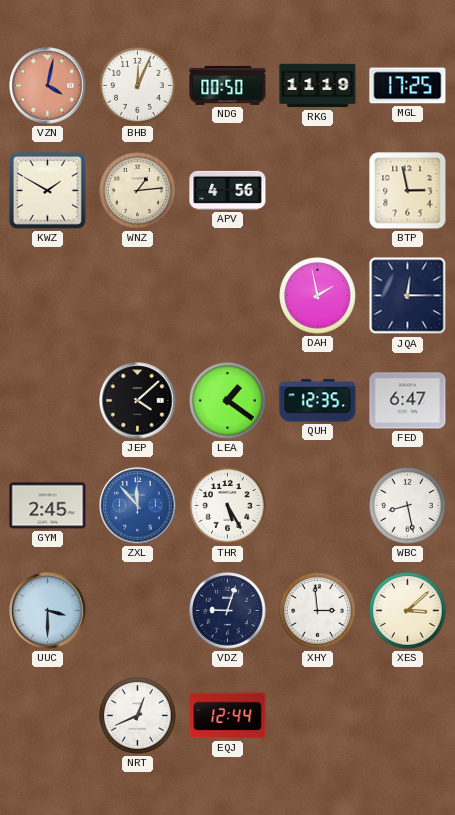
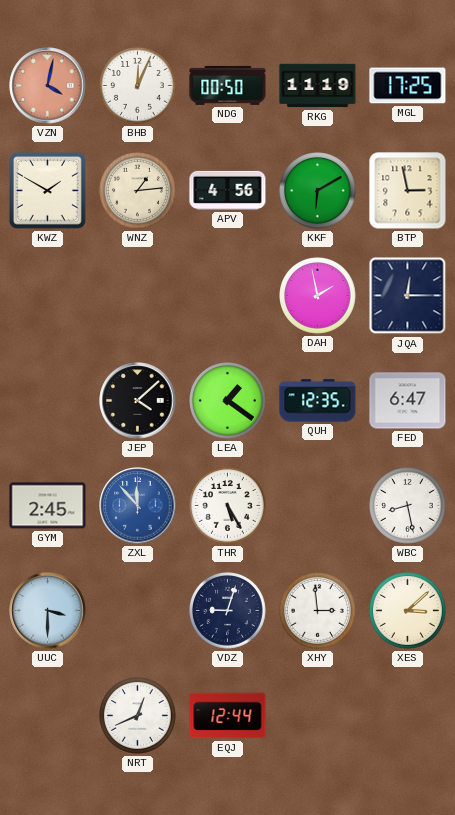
KKF: none -> 6:10 (318, 191)
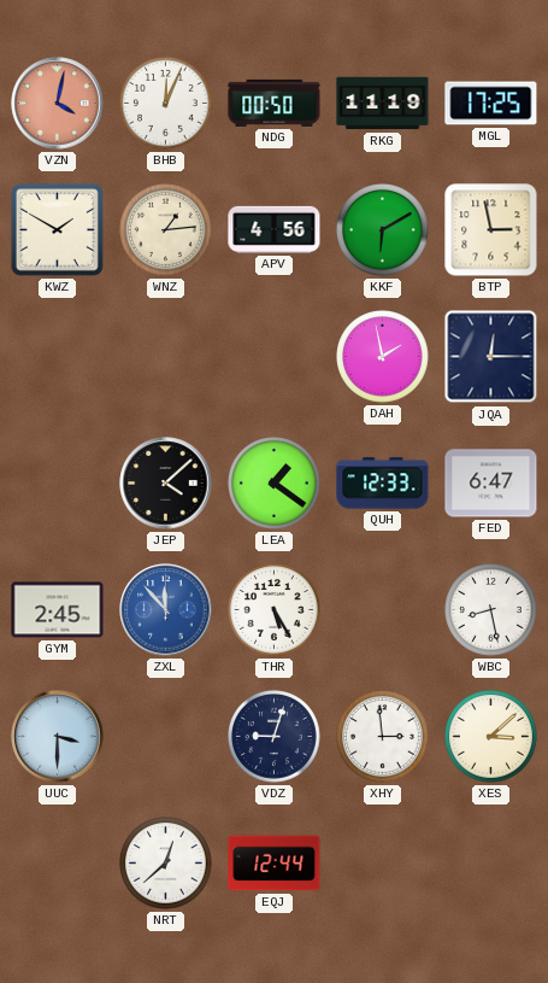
QUH: 12:35 -> 12:33 (383, 484)
NRT: 12:41 -> 12:38 (166, 864)
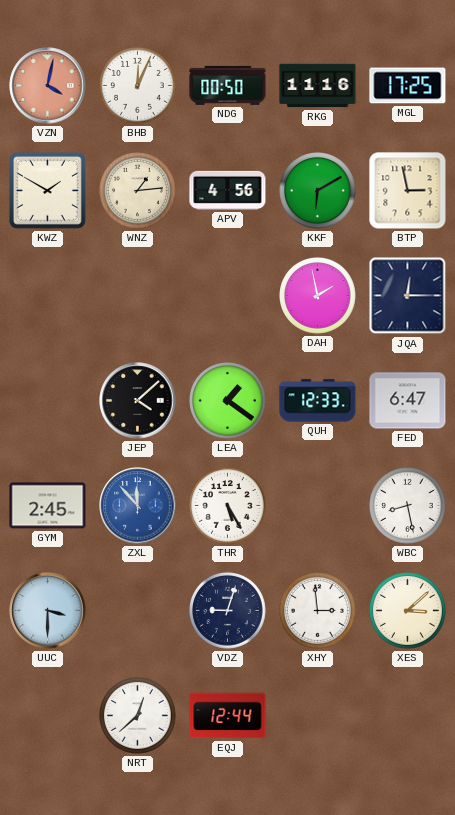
RKG: 11:19 -> 11:16 (318, 86)
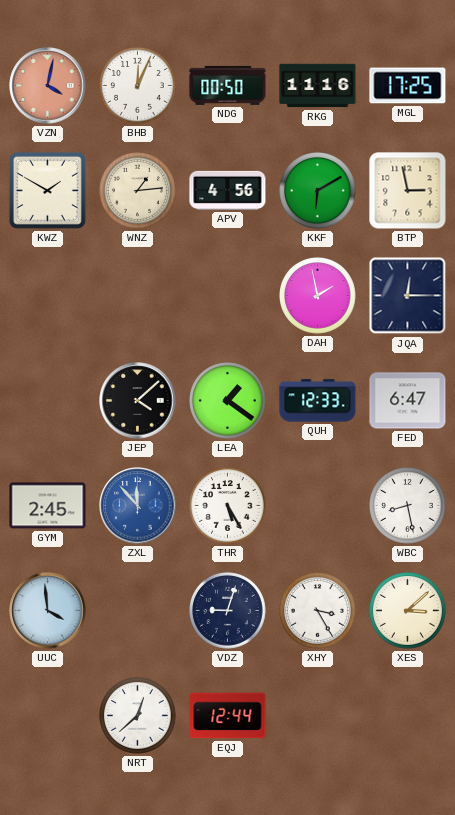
UUC: 3:30 -> 3:59 (48, 611)
XHY: 2:59 -> 3:25 (318, 611)
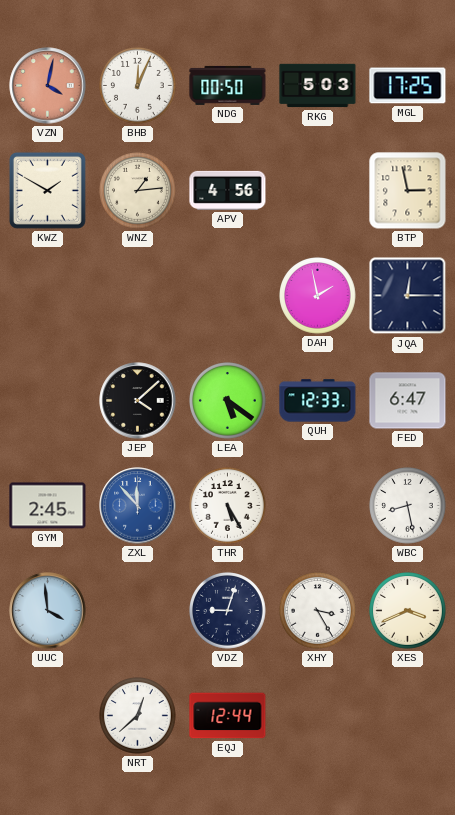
RKG: 11:16 -> 5:03 (318, 86)
KKF: 6:10 -> none (318, 191)
LEA: 1:21 -> 5:21 (228, 401)
XES: 3:08 -> 3:41 (408, 611)
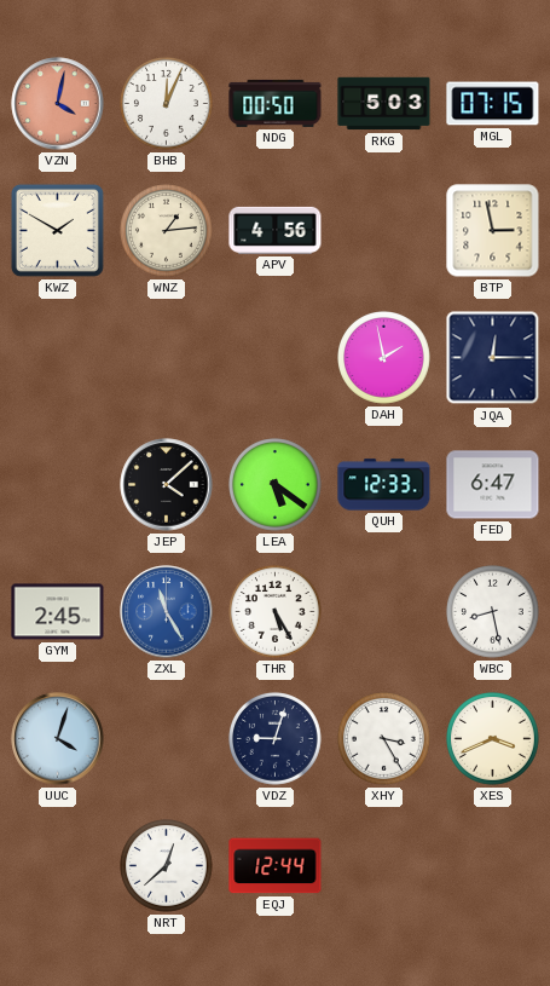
MGL: 17:25 -> 07:15 (493, 104)
ZXL: 11:53 -> 11:25 (167, 612)
UUC: 3:59 -> 4:03 (58, 739)
